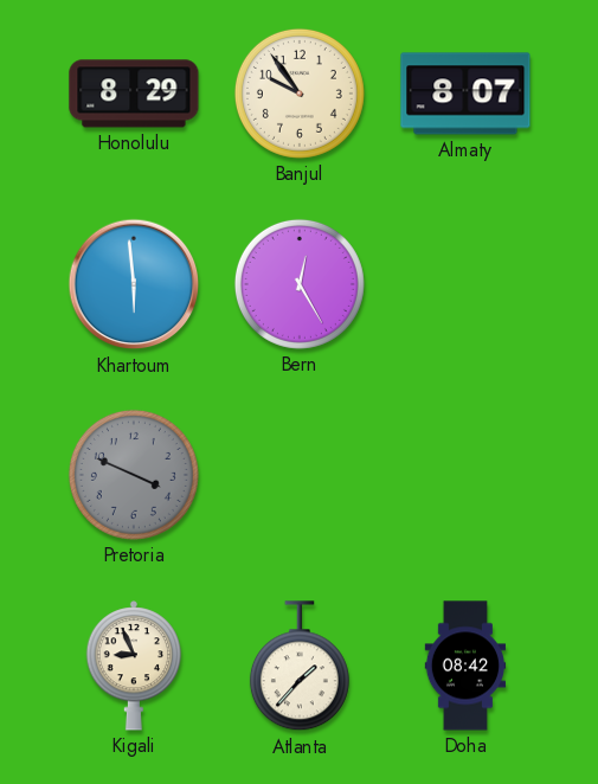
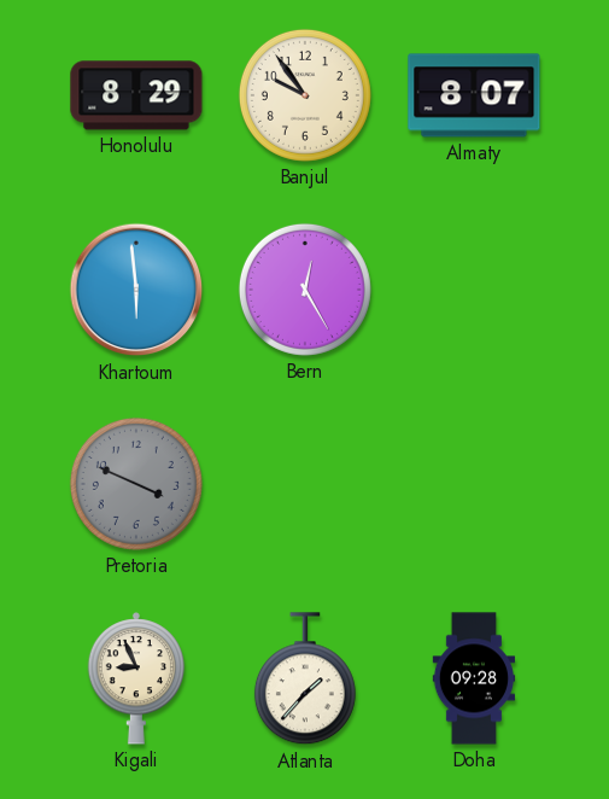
Doha: 08:42 -> 09:28 (474, 678)
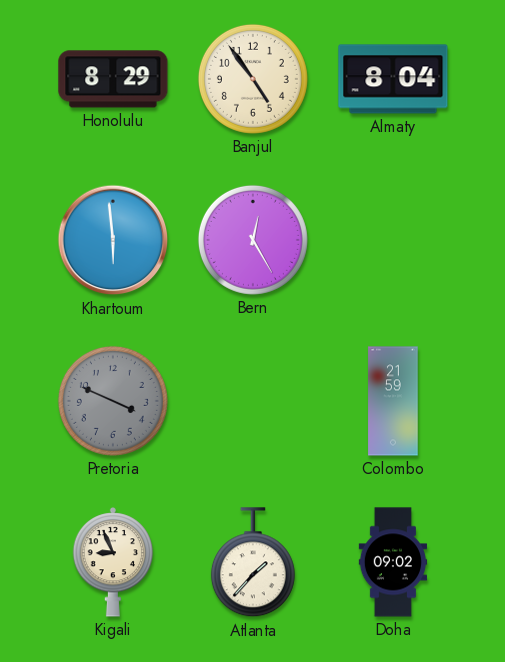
Banjul: 9:54 -> 4:54 (253, 79)
Almaty: 8:07 -> 8:04 (393, 79)
Colombo: none -> 21:59 (393, 401)
Doha: 09:28 -> 09:02 (393, 562)
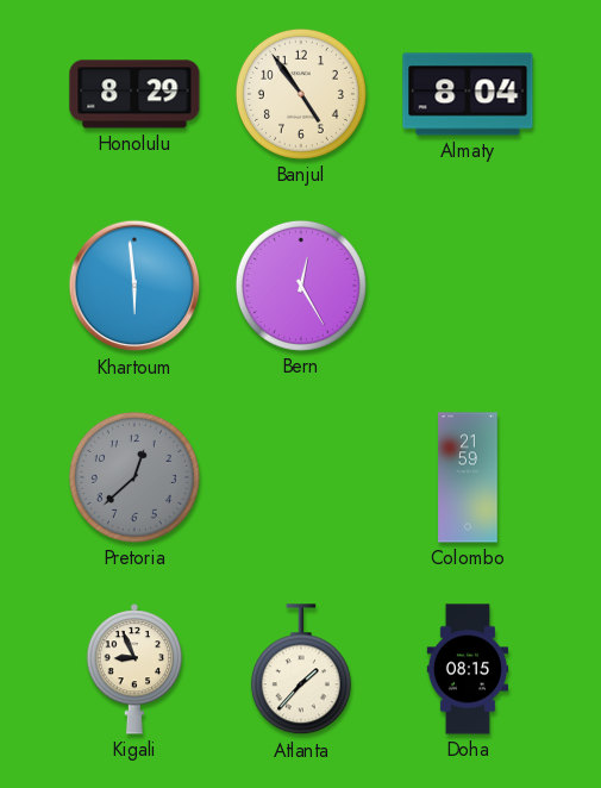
Pretoria: 3:49 -> 12:38 (134, 477)
Doha: 09:02 -> 08:15 (468, 669)
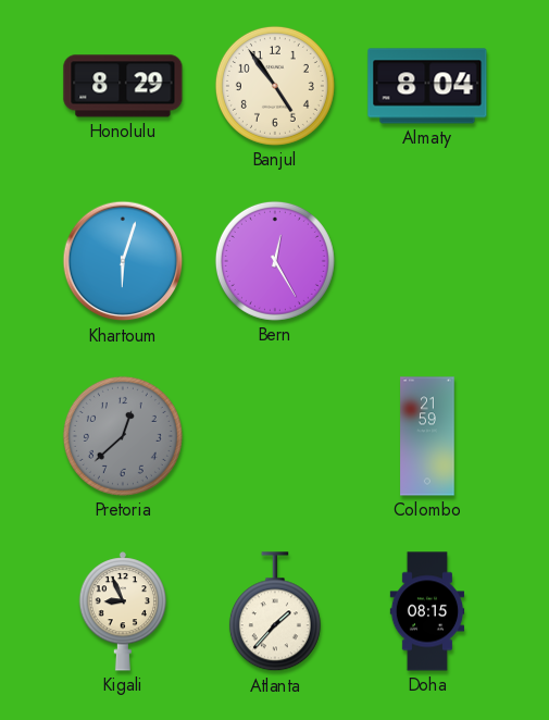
Khartoum: 5:59 -> 6:03 (123, 261)
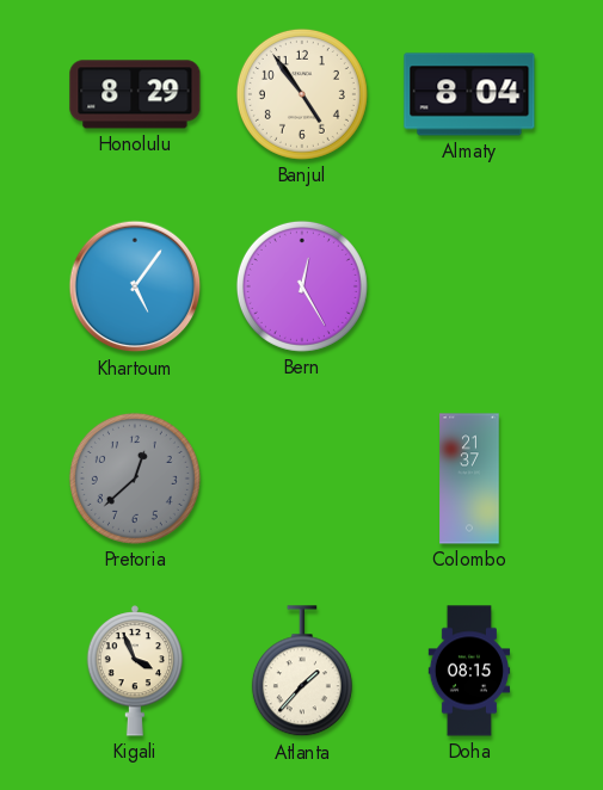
Khartoum: 6:03 -> 5:06 (135, 286)
Colombo: 21:59 -> 21:37 (469, 479)
Kigali: 8:56 -> 3:56 (135, 671)
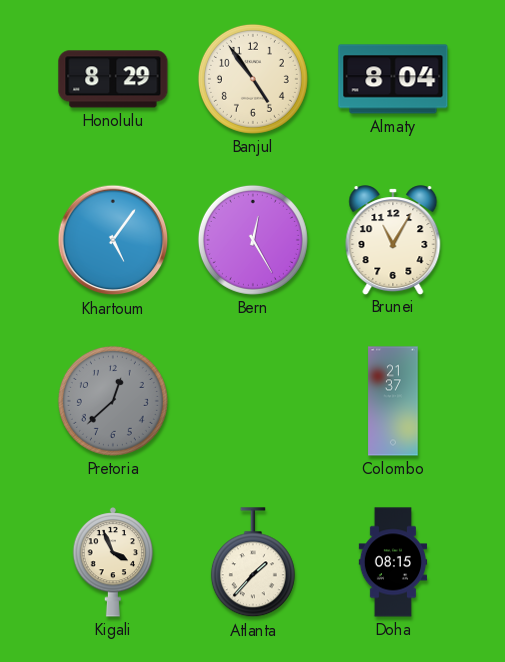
Brunei: none -> 11:05 (393, 240)
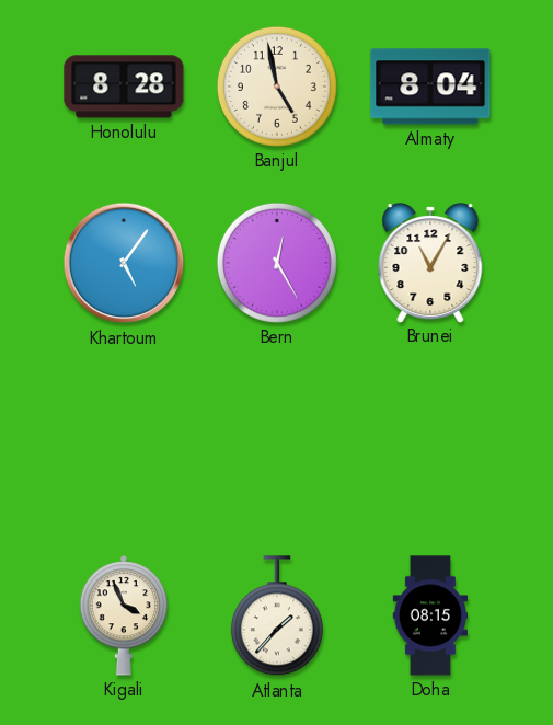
Honolulu: 8:29 -> 8:28 (124, 87)
Banjul: 4:54 -> 4:58 (277, 87)
Pretoria: 12:38 -> none (113, 401)
Colombo: 21:37 -> none (393, 401)
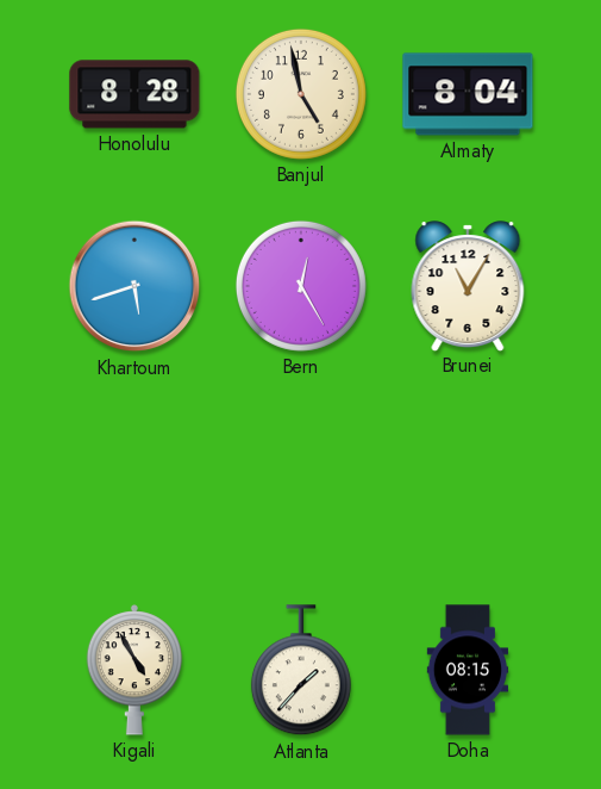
Khartoum: 5:06 -> 5:42 (134, 286)
Kigali: 3:56 -> 4:55 (134, 670)
